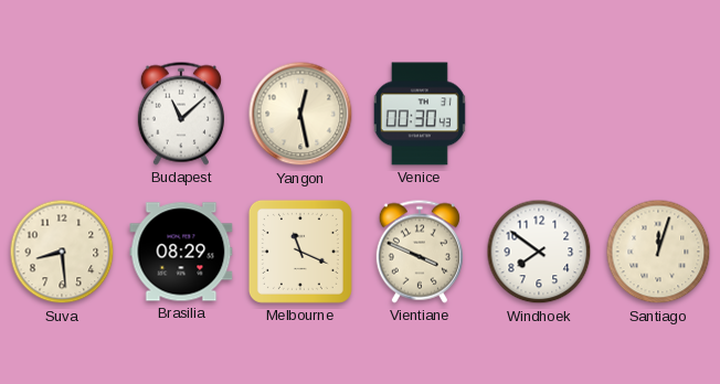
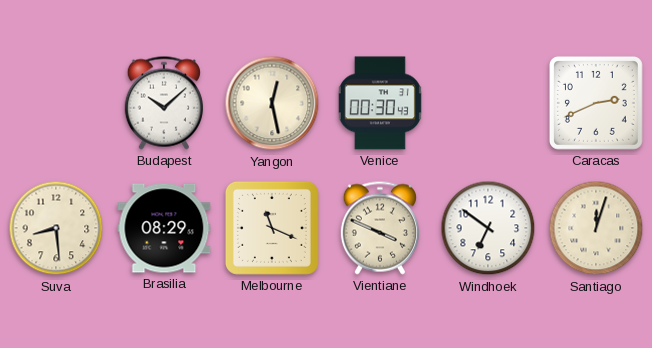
Budapest: 11:08 -> 10:08 (164, 103)
Caracas: none -> 2:41 (596, 103)
Windhoek: 7:51 -> 6:51 (488, 228)
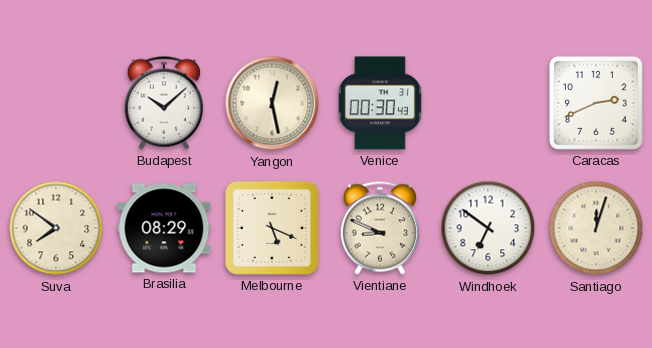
Suva: 8:29 -> 7:51 (56, 228)
Melbourne: 11:19 -> 5:19 (272, 228)
Vientiane: 3:49 -> 8:49 (380, 228)
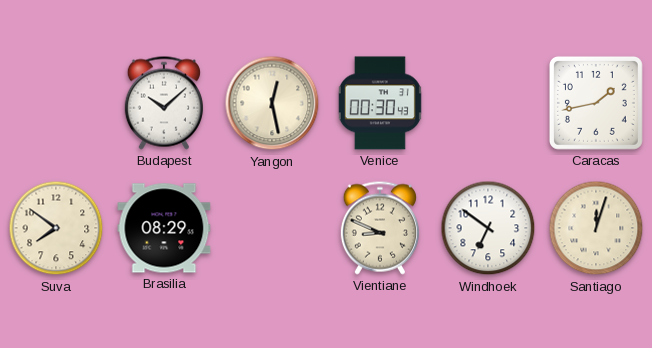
Caracas: 2:41 -> 1:43 (596, 103)
Melbourne: 5:19 -> none (272, 228)
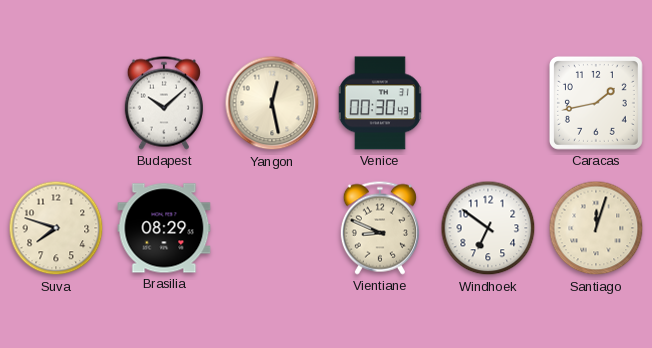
Suva: 7:51 -> 7:48 (56, 228)
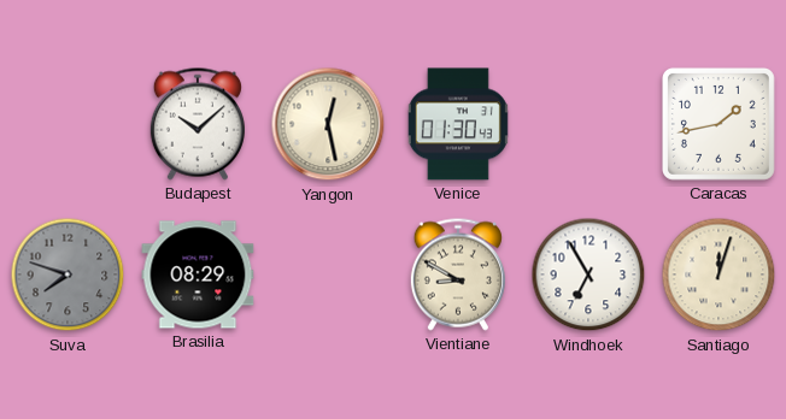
Venice: 00:30 -> 01:30 (458, 124)
Suva dial: cream -> grey (68, 275)
Vientiane: 8:49 -> 8:50 (458, 275)
Windhoek: 6:51 -> 6:55 (588, 275)
